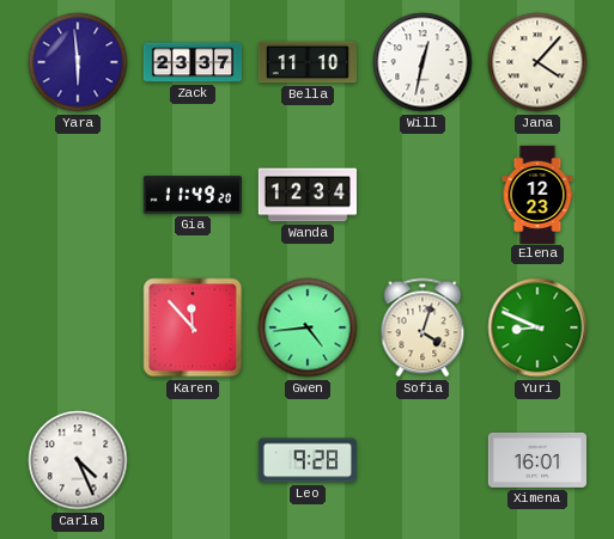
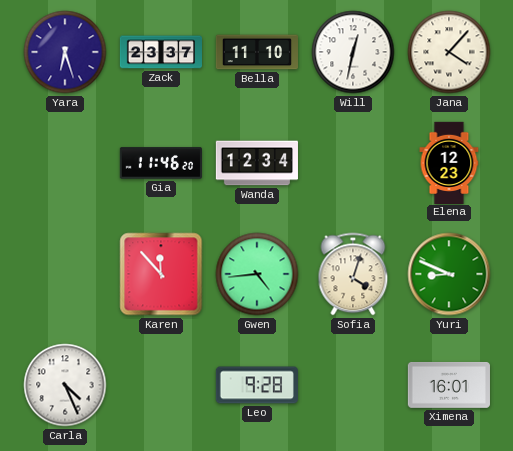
Yara: 5:59 -> 6:27 (65, 52)
Gia: 11:49 -> 11:46 (161, 163)
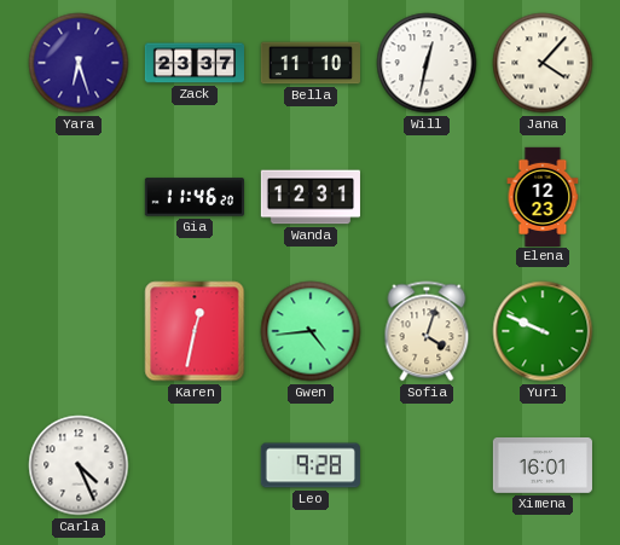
Wanda: 12:34 -> 12:31 (311, 197)
Karen: 11:53 -> 12:32 (195, 331)
Yuri: 8:49 -> 9:49 (543, 331)
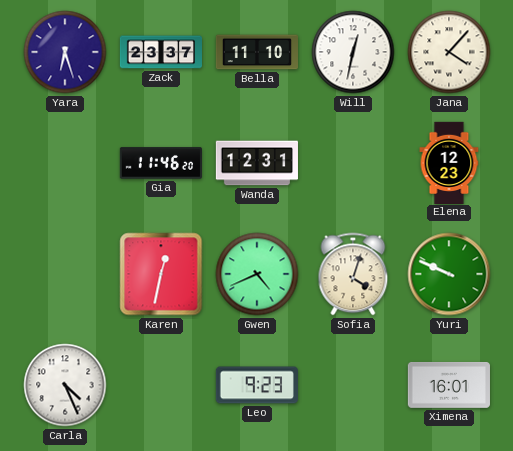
Gwen: 4:44 -> 4:41 (257, 274)
Leo: 9:28 -> 9:23 (256, 385)
